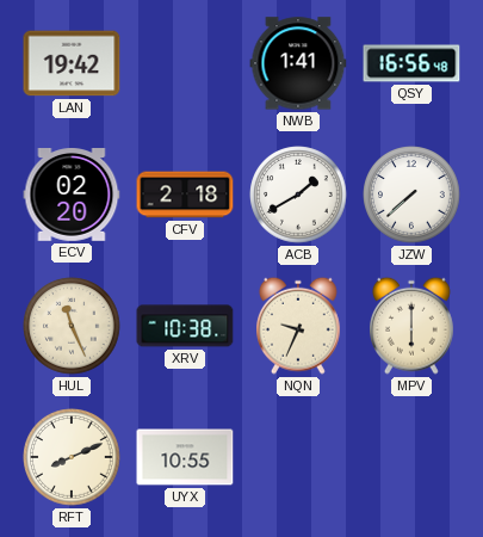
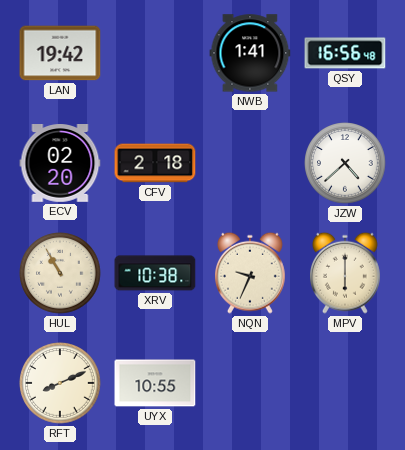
ACB: 1:40 -> none (298, 195)
JZW: 7:38 -> 4:38 (345, 163)
HUL: 11:26 -> 10:55 (60, 273)
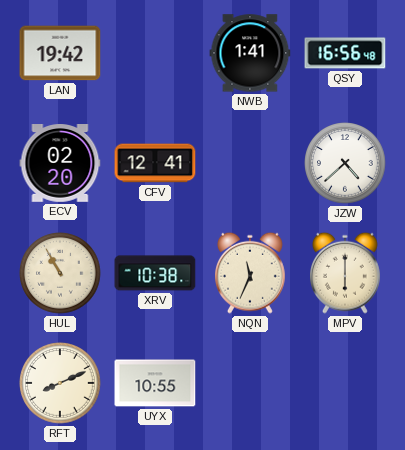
CFV: 2:18 -> 12:41 (155, 163)
NQN: 9:34 -> 11:34 (251, 273)
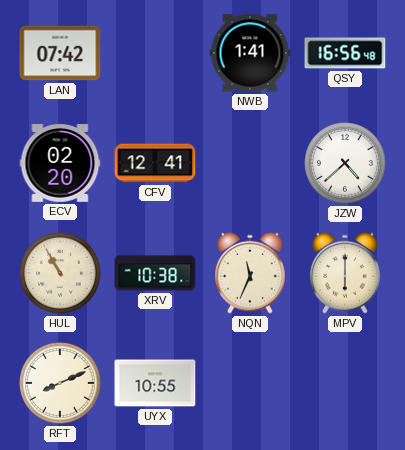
LAN: 19:42 -> 07:42 (60, 53)
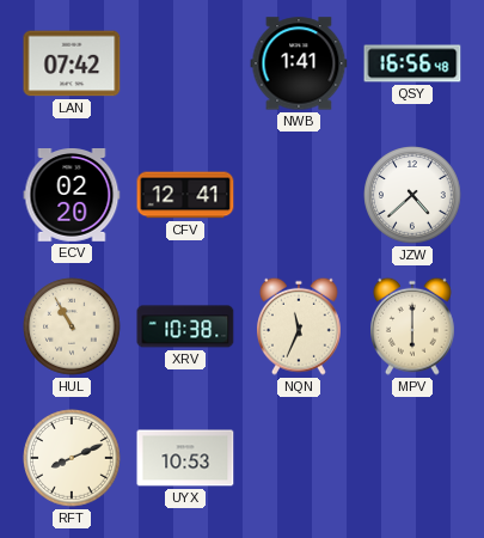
UYX: 10:55 -> 10:53 (185, 458)
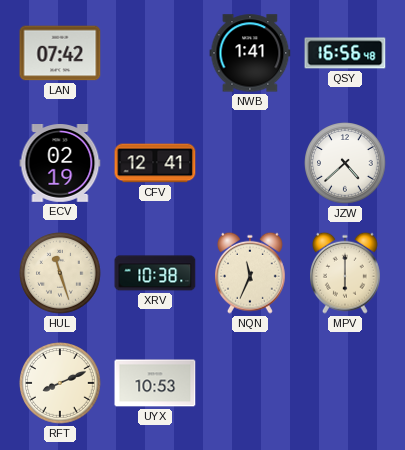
ECV: 02:20 -> 02:19 (60, 164)
HUL: 10:55 -> 11:27 (60, 273)
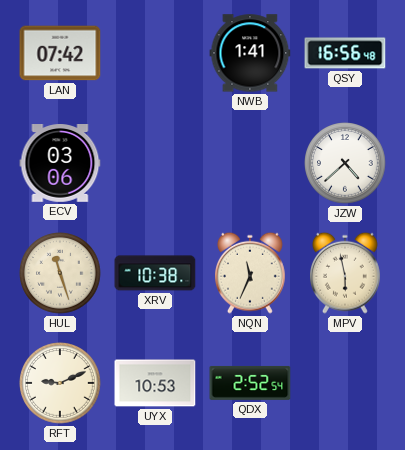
ECV: 02:19 -> 03:06 (60, 164)
CFV: 12:41 -> none (155, 163)
MPV: 6:00 -> 5:58 (346, 273)
RFT: 8:11 -> 9:11 (60, 383)
QDX: none -> 2:52 (250, 383)
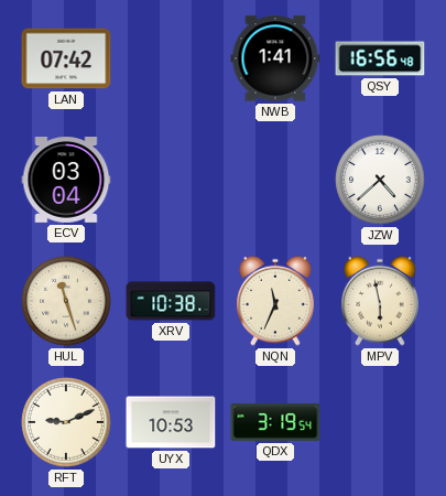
ECV: 03:06 -> 03:04 (66, 181)
QDX: 2:52 -> 3:19 (275, 422)
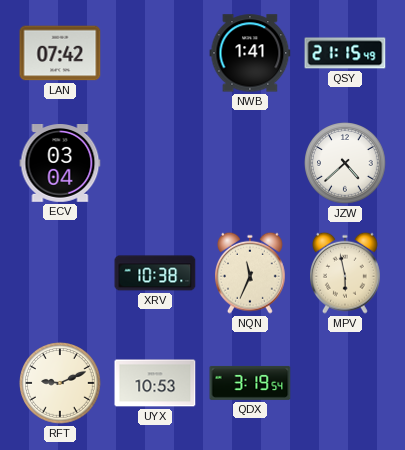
QSY: 16:56 -> 21:15 (345, 53)
HUL: 11:27 -> none (66, 301)
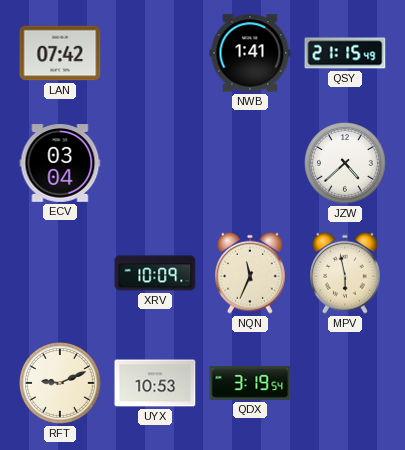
XRV: 10:38 -> 10:09 (155, 273)
